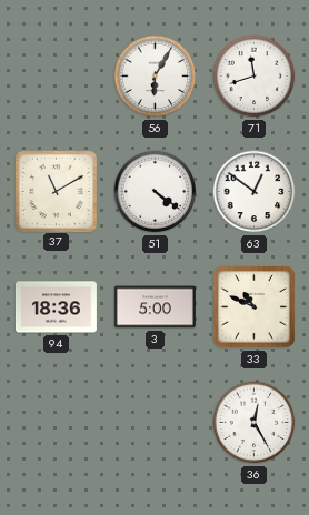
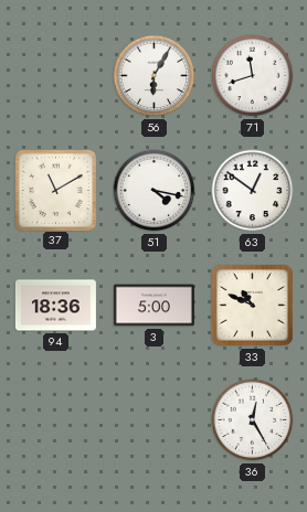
51: 4:21 -> 4:17 (155, 191)
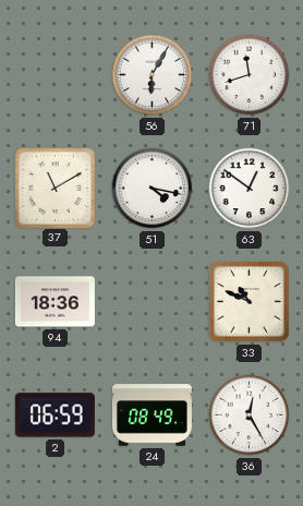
3: 5:00 -> none (153, 306)
2: none -> 06:59 (54, 415)
24: none -> 08:49 (152, 415)
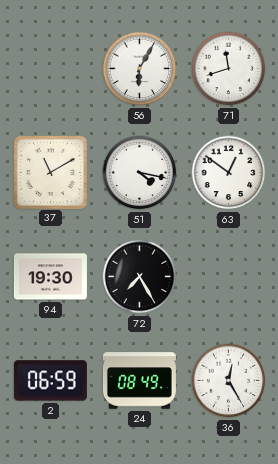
94: 18:36 -> 19:30 (50, 277)
72: none -> 7:25 (140, 277)
33: 10:49 -> none (250, 302)
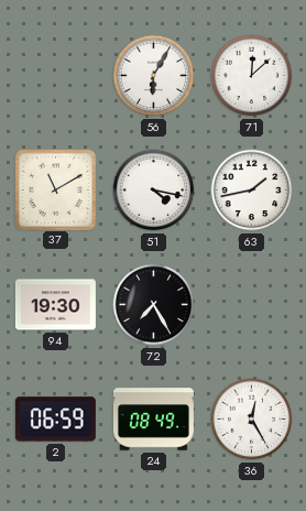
71: 11:42 -> 12:08 (252, 76)
63: 12:51 -> 1:43 (252, 191)
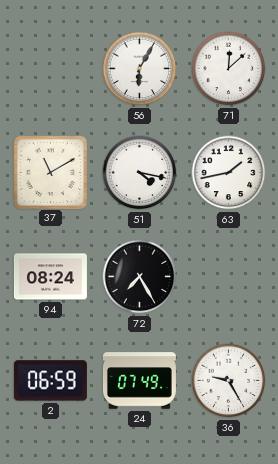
94: 19:30 -> 08:24 (50, 277)
24: 08:49 -> 07:49 (139, 381)
36: 12:25 -> 9:25 (229, 381)
